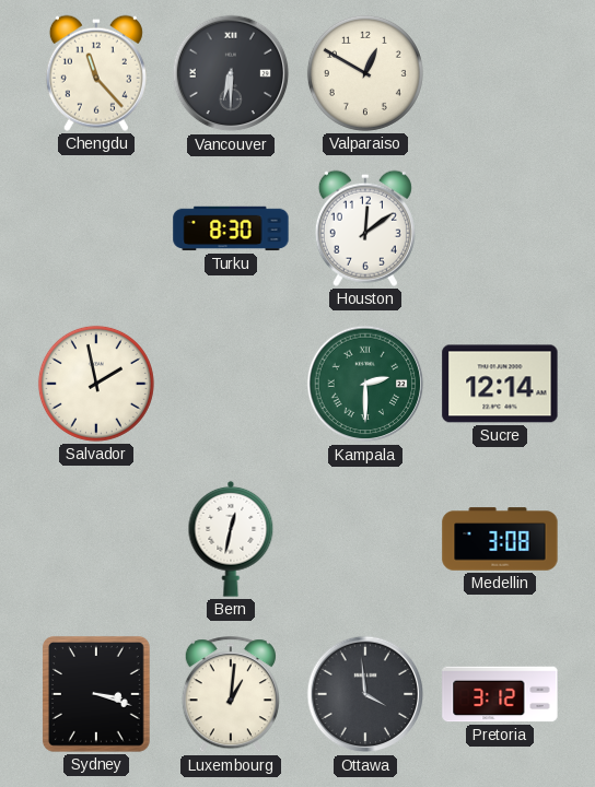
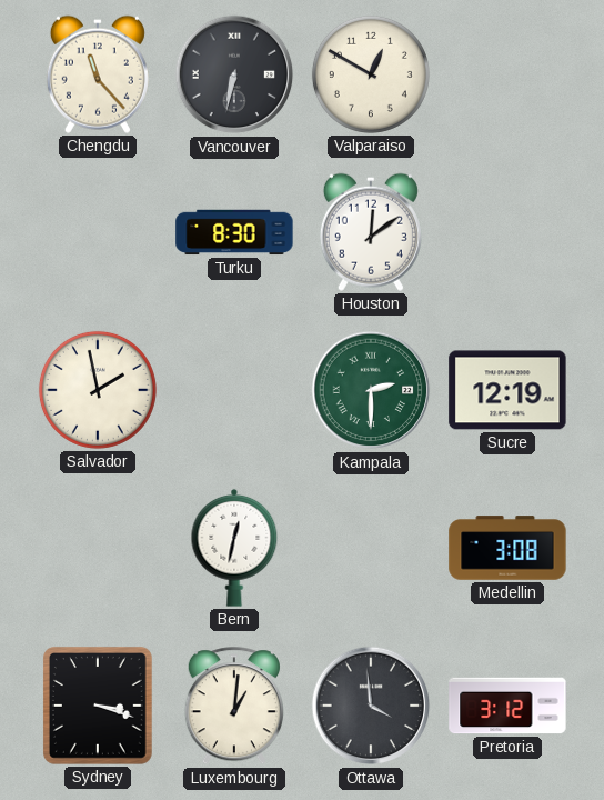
Vancouver: 6:30 -> 6:32 (234, 74)
Sucre: 12:14 -> 12:19 (507, 390)
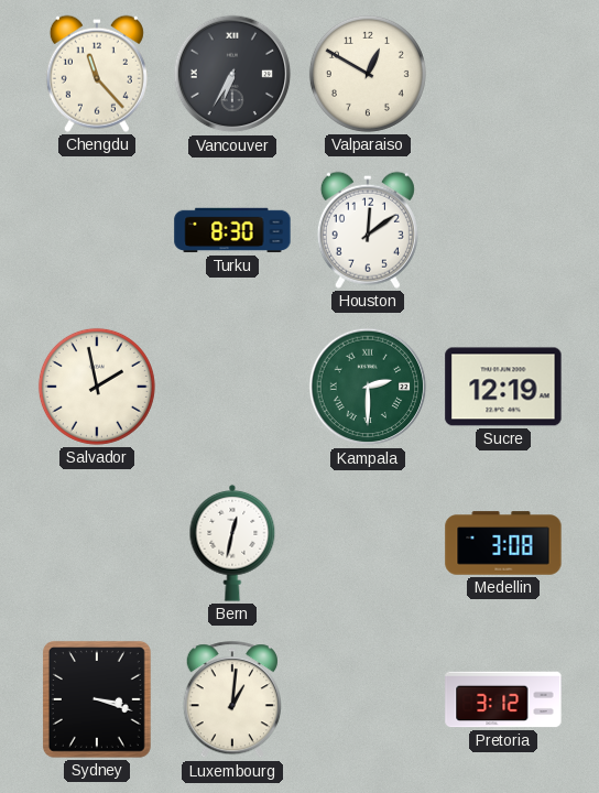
Vancouver: 6:32 -> 6:35 (232, 74)
Ottawa: 3:59 -> none (371, 706)
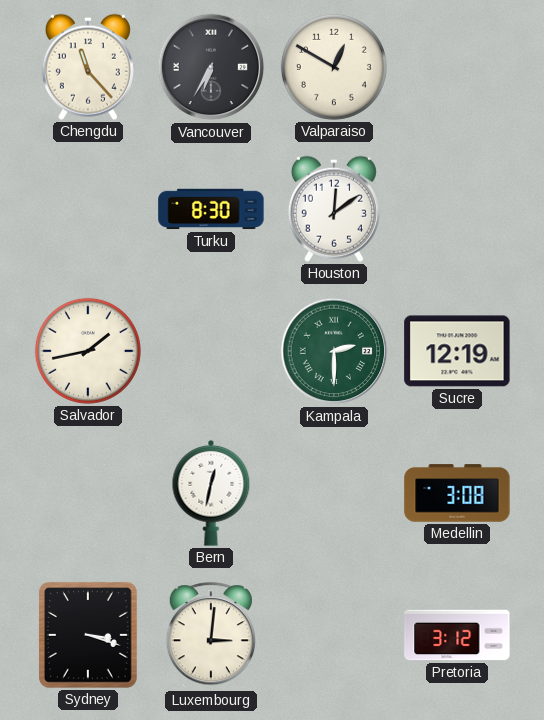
Salvador: 1:58 -> 1:43 (88, 351)
Luxembourg: 1:01 -> 3:01 (211, 636)
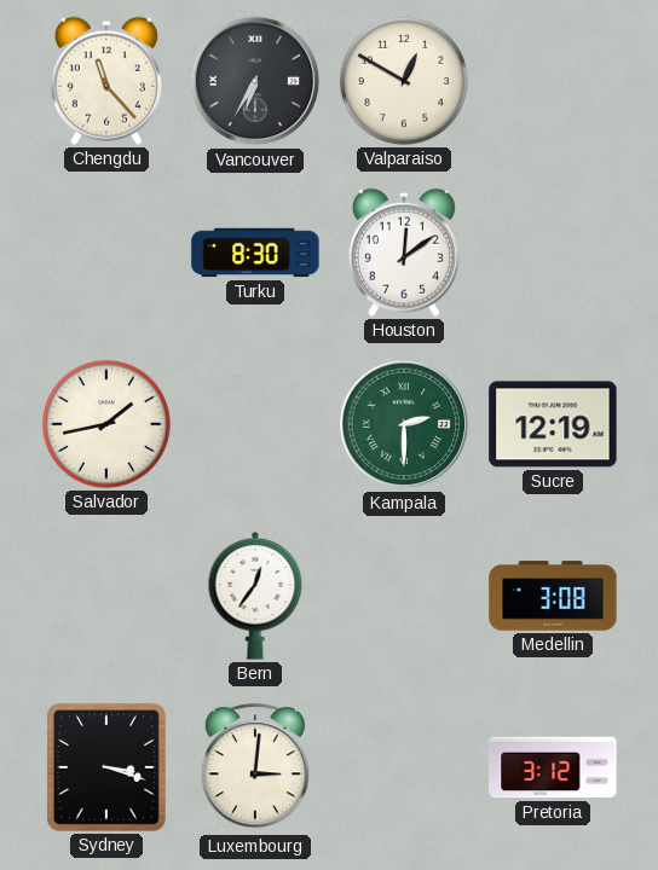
Bern: 12:32 -> 12:36 (255, 596)
